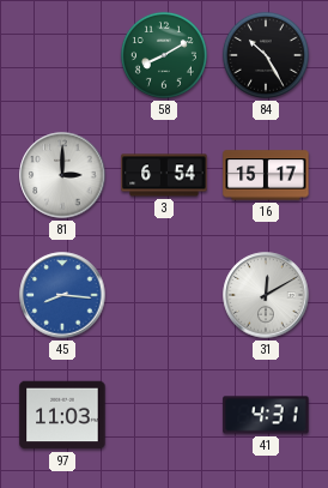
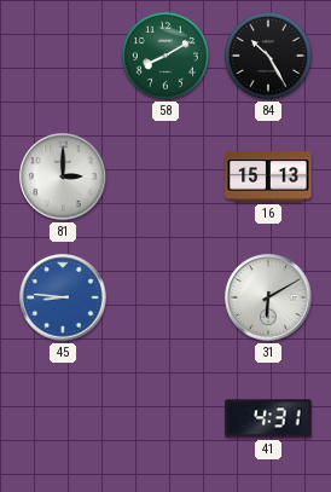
3: 6:54 -> none (164, 175)
16: 15:17 -> 15:13 (268, 176)
45: 8:16 -> 8:46 (63, 297)
31: 12:10 -> 6:10 (268, 297)
97: 11:03 -> none (62, 415)
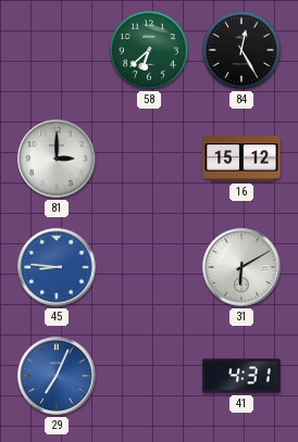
58: 8:10 -> 6:38 (149, 50)
84: 10:25 -> 12:25 (241, 50)
16: 15:13 -> 15:12 (241, 159)
29: none -> 7:04 (57, 376)
